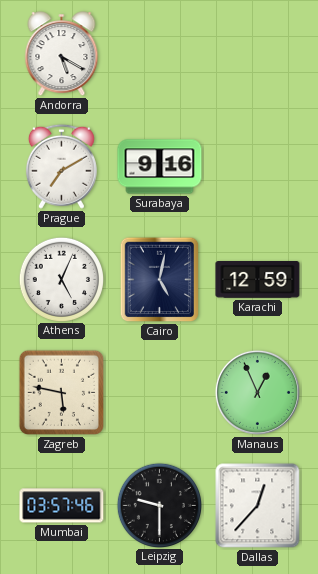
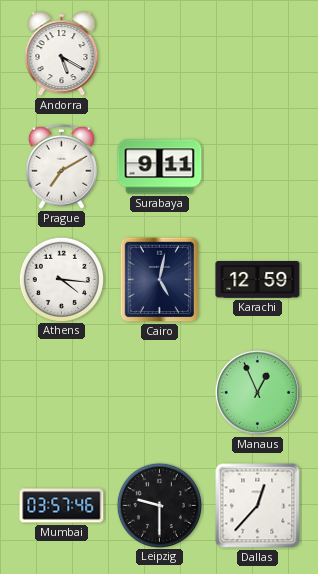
Surabaya: 9:16 -> 9:11 (160, 167)
Athens: 5:04 -> 4:16 (61, 279)
Zagreb: 5:47 -> none (62, 393)
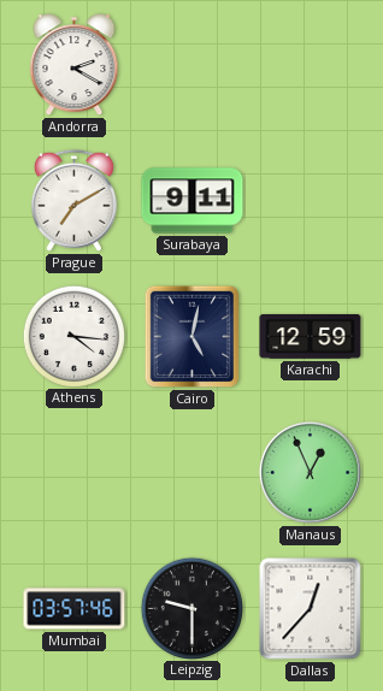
Andorra: 5:20 -> 2:20 (75, 65)
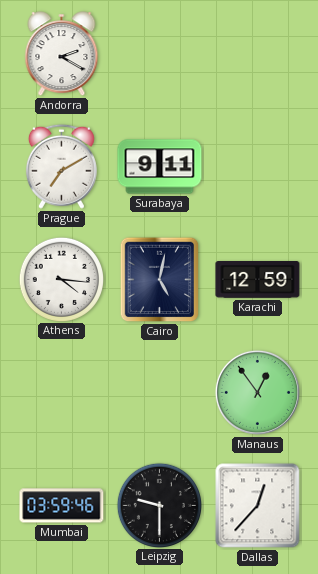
Manaus: 12:56 -> 12:54 (257, 392)
Mumbai: 03:57 -> 03:59 (62, 506)
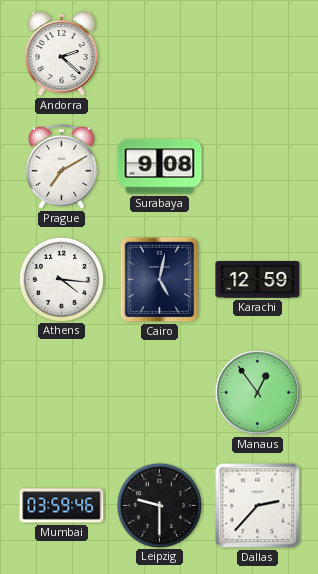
Andorra: 2:20 -> 2:22 (62, 54)
Surabaya: 9:11 -> 9:08 (160, 167)
Dallas: 12:37 -> 2:37 (258, 506)
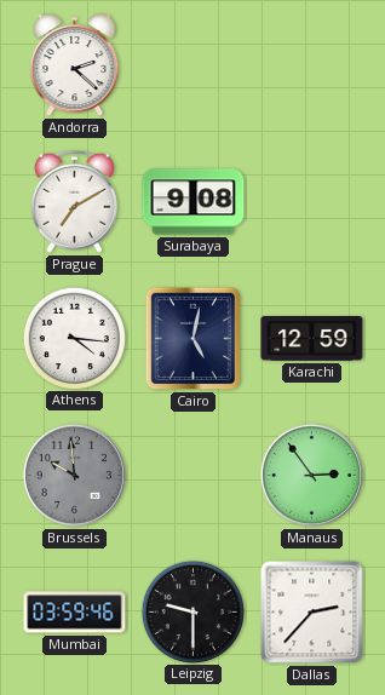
Brussels: none -> 9:59 (74, 475)
Manaus: 12:54 -> 2:54 (311, 475)
